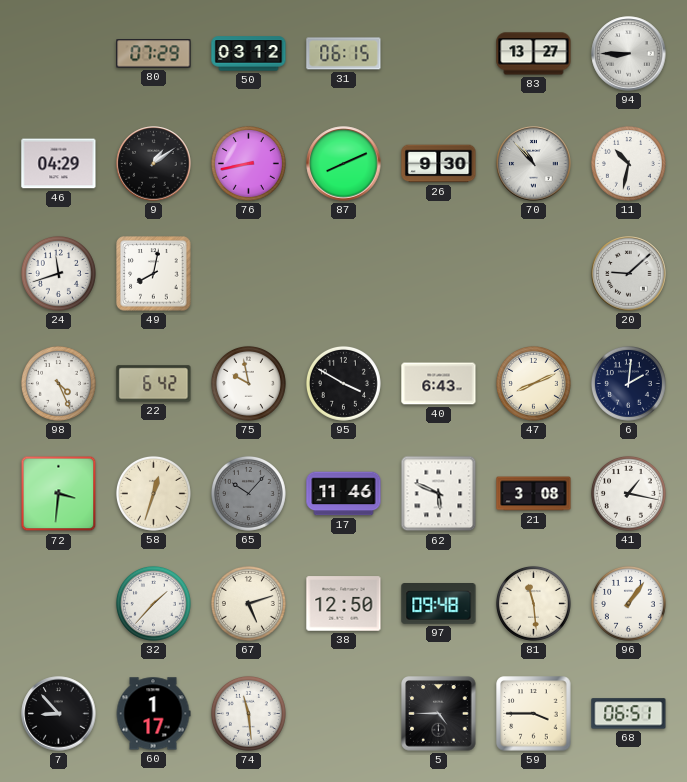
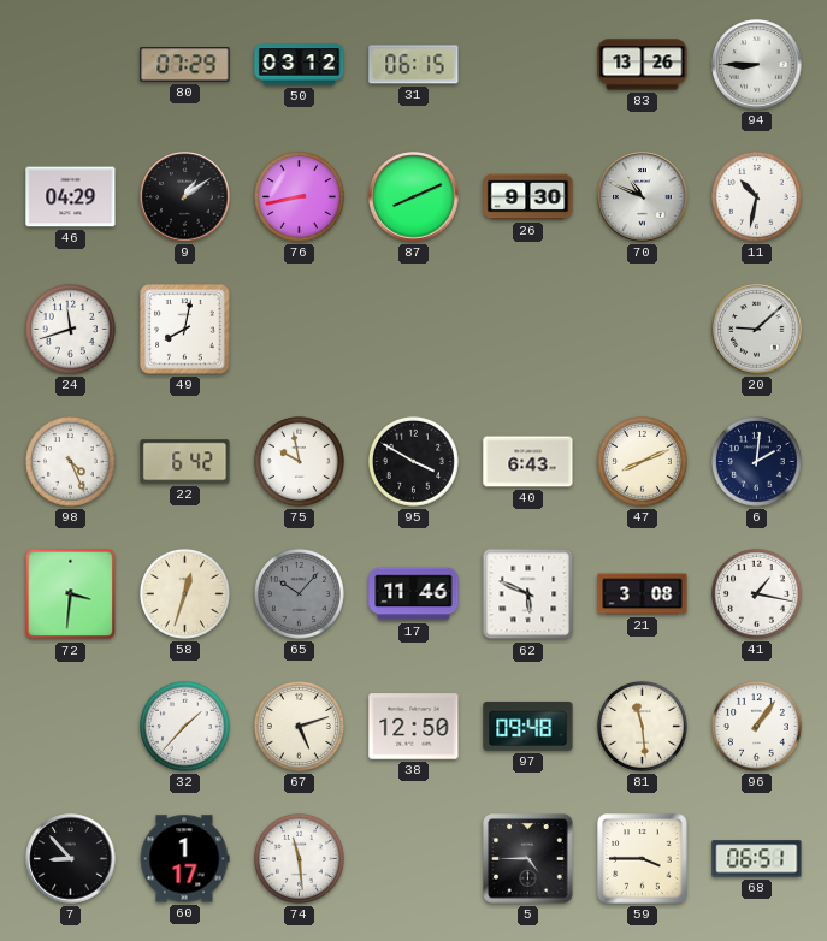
83: 13:27 -> 13:26 (643, 65)
70: 10:53 -> 10:49 (643, 197)
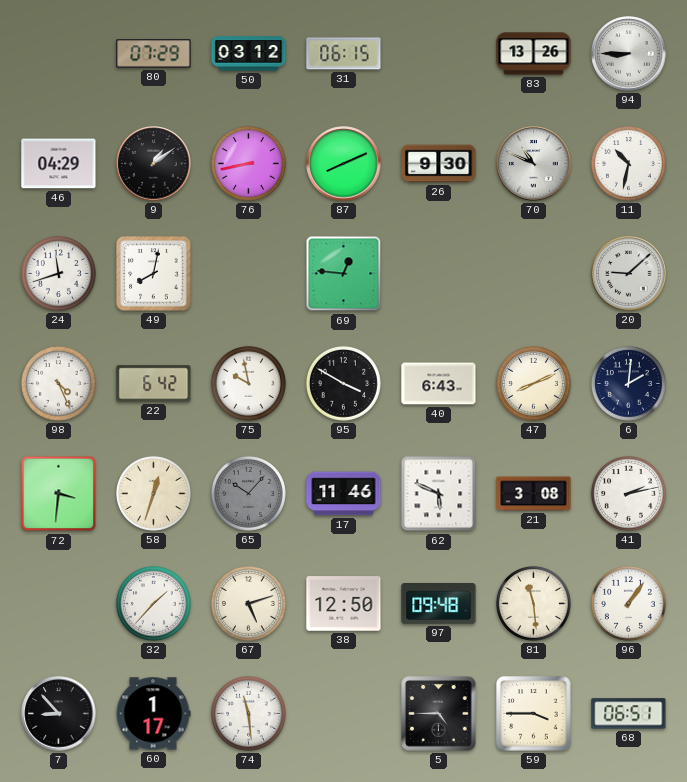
69: none -> 12:46 (344, 274)
41: 1:17 -> 2:13 (628, 493)
